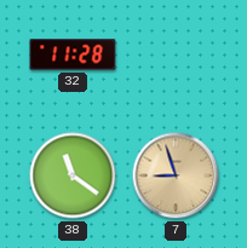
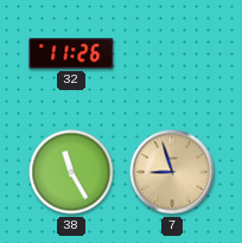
32: 11:28 -> 11:26 (71, 53)
38: 11:21 -> 11:25 (71, 172)
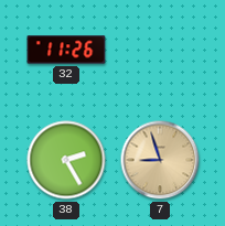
38: 11:25 -> 2:25 (66, 160)
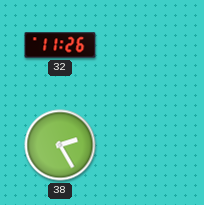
7: 8:57 -> none (160, 160)
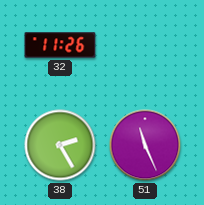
51: none -> 11:26 (145, 145)
